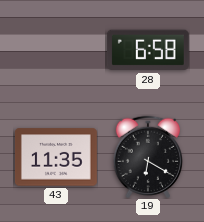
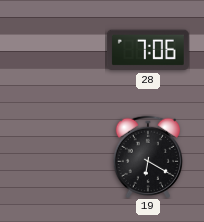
28: 6:58 -> 7:06 (148, 50)
43: 11:35 -> none (56, 157)
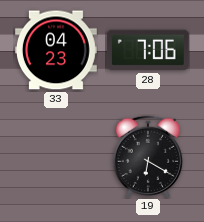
33: none -> 04:23 (56, 50)
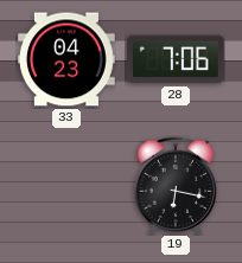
19: 6:20 -> 6:17 (174, 186)
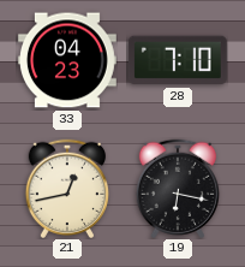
28: 7:06 -> 7:10 (178, 60)
21: none -> 12:43 (66, 189)
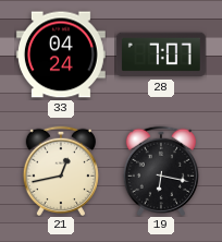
33: 04:23 -> 04:24 (61, 55)
28: 7:10 -> 7:07 (161, 55)
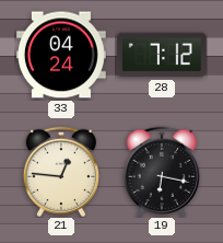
28: 7:07 -> 7:12 (162, 55)
21: 12:43 -> 12:46 (60, 172)
